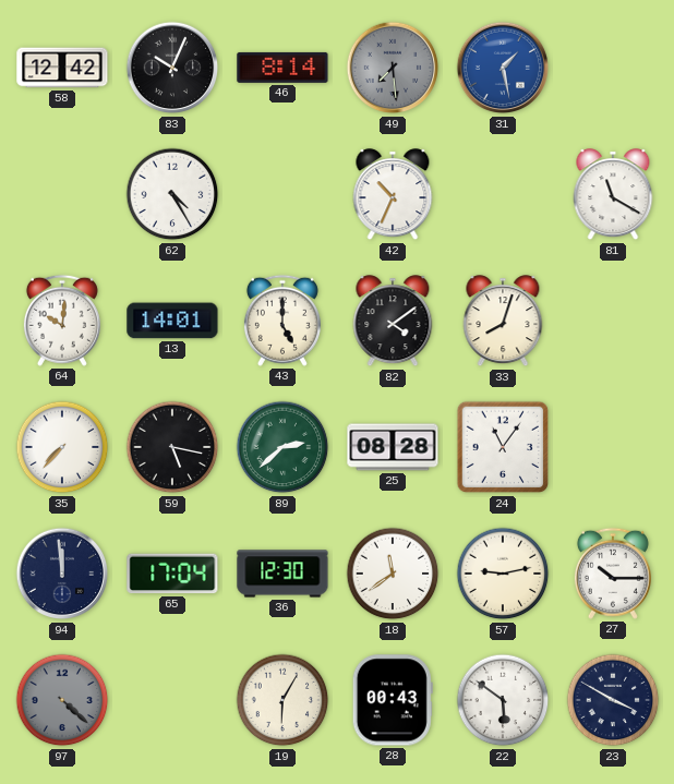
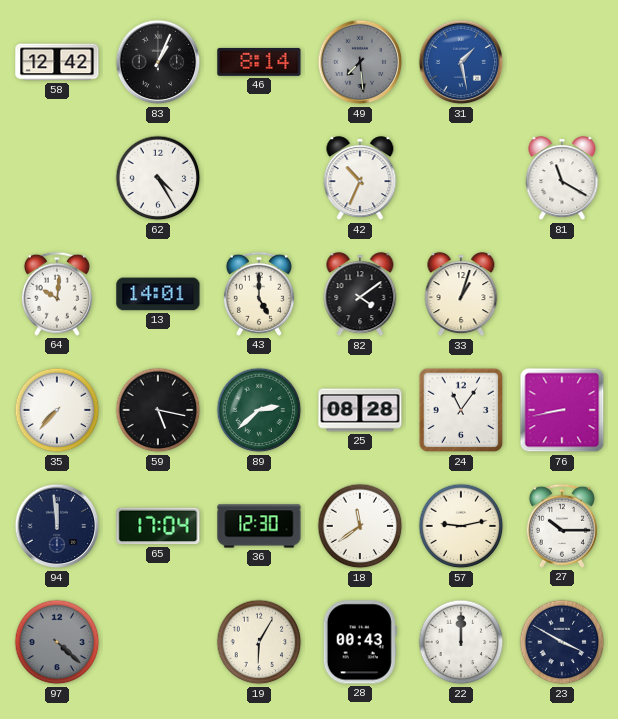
83: 10:04 -> 1:04 (158, 62)
33: 8:03 -> 1:03 (461, 295)
76: none -> 8:43 (562, 410)
22: 5:51 -> 12:00 (461, 642)
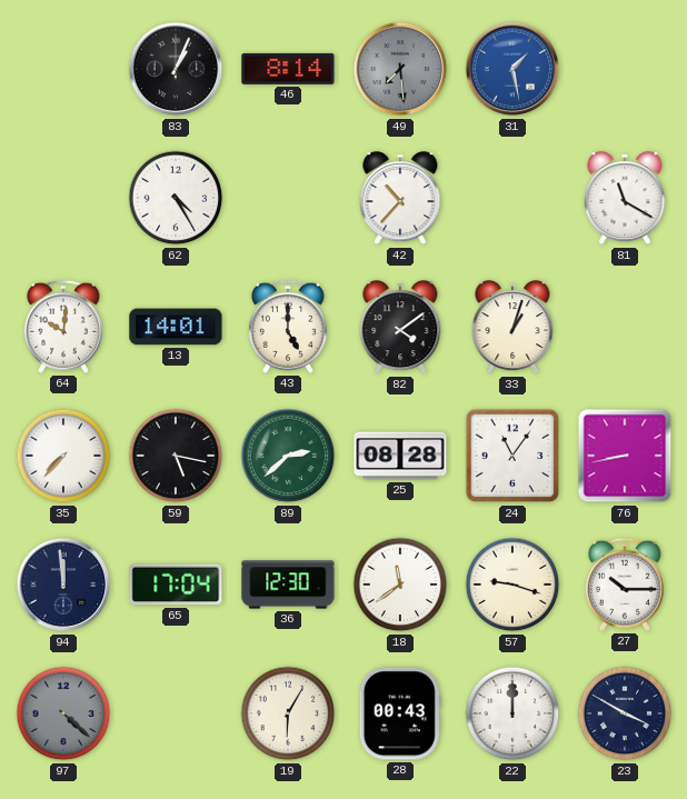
58: 12:42 -> none (57, 62)
42: 10:34 -> 10:37 (400, 199)
57: 9:13 -> 9:18 (512, 585)
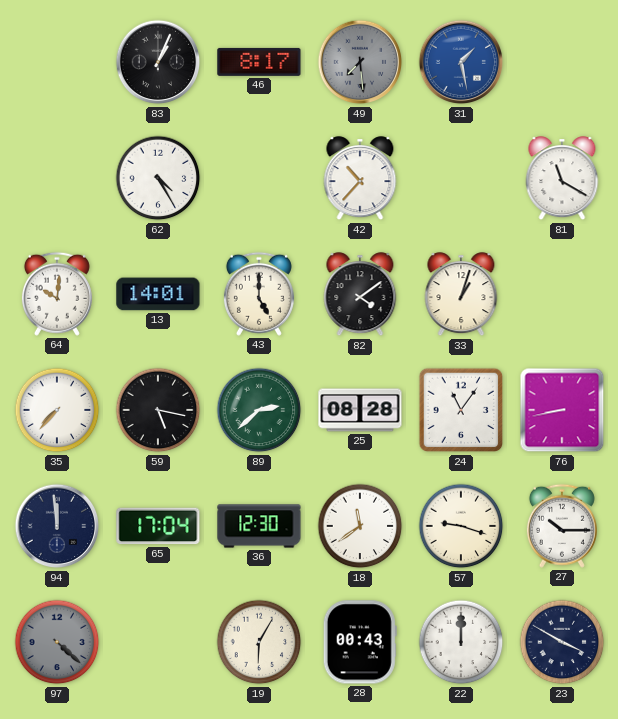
46: 8:14 -> 8:17 (259, 62)
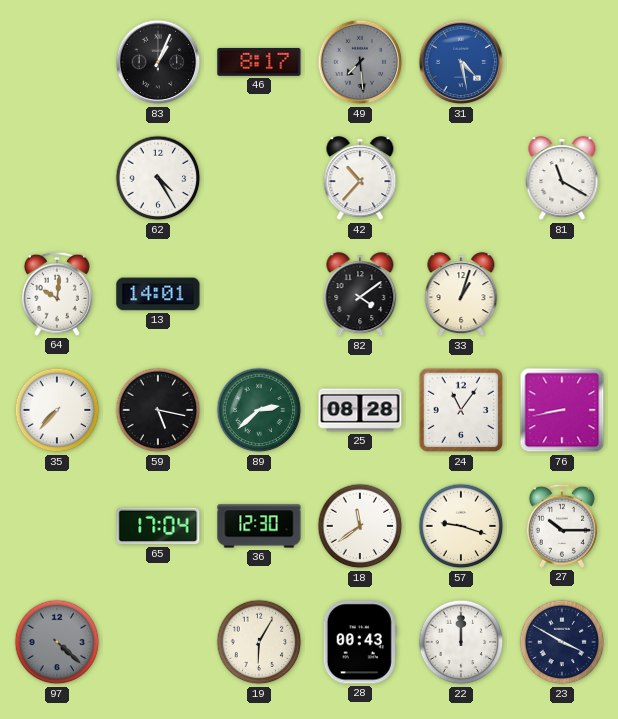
31: 1:28 -> 4:28 (461, 62)
43: 5:00 -> none (259, 294)
94: 11:59 -> none (57, 526)
